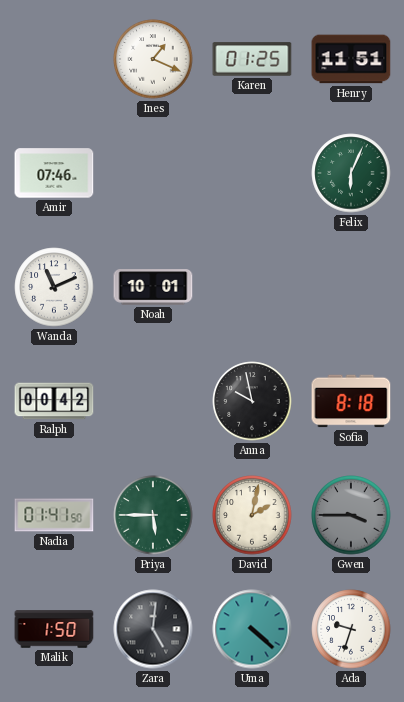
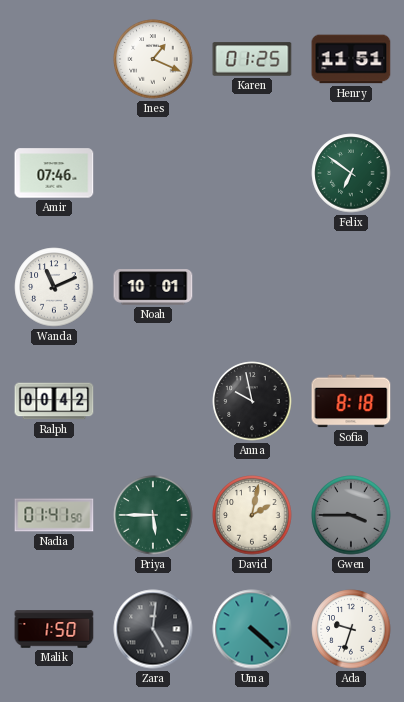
Felix: 6:04 -> 6:51 (351, 173)
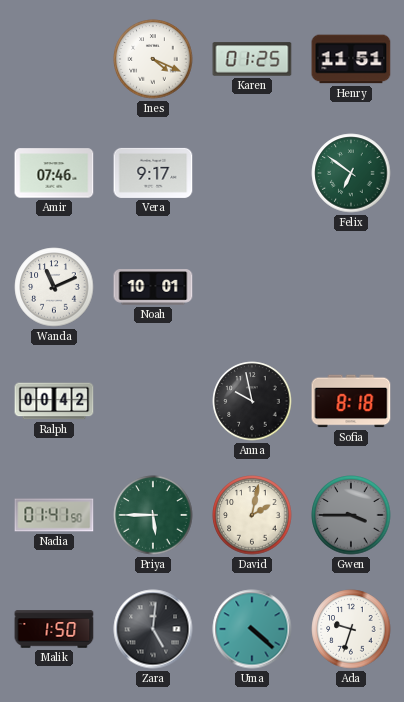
Ines: 1:19 -> 4:19 (153, 59)
Vera: none -> 9:17 (153, 173)
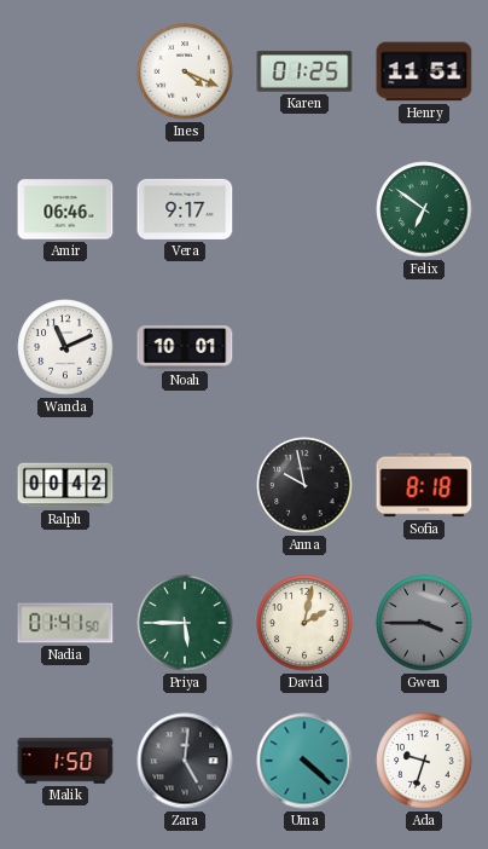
Amir: 07:46 -> 06:46 (65, 209)
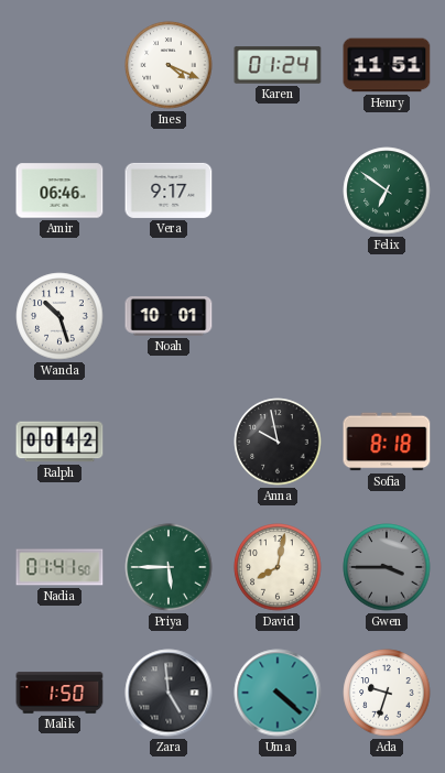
Karen: 01:25 -> 01:24 (278, 65)
Wanda: 11:11 -> 10:27 (59, 316)
David: 2:02 -> 8:02 (278, 567)
Zara: 5:01 -> 4:59 (169, 693)
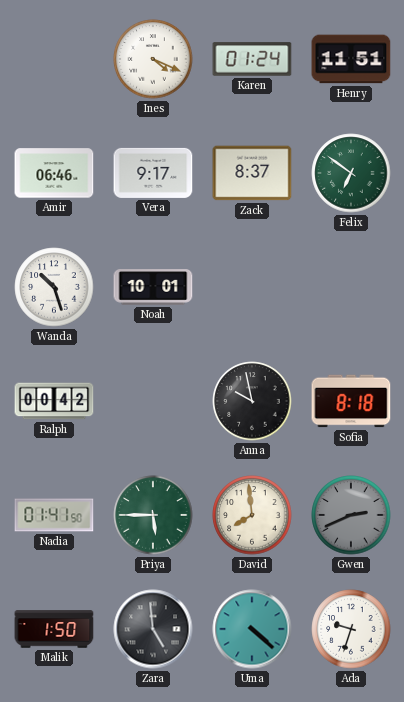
Zack: none -> 8:37 (252, 173)
David: 8:02 -> 7:59 (252, 515)
Gwen: 3:45 -> 2:41 (351, 515)
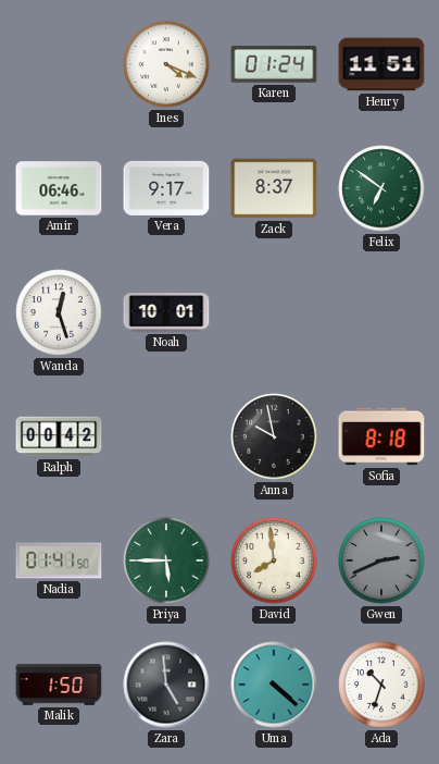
Wanda: 10:27 -> 12:27 (59, 312)
Ada: 9:33 -> 10:33 (381, 685)
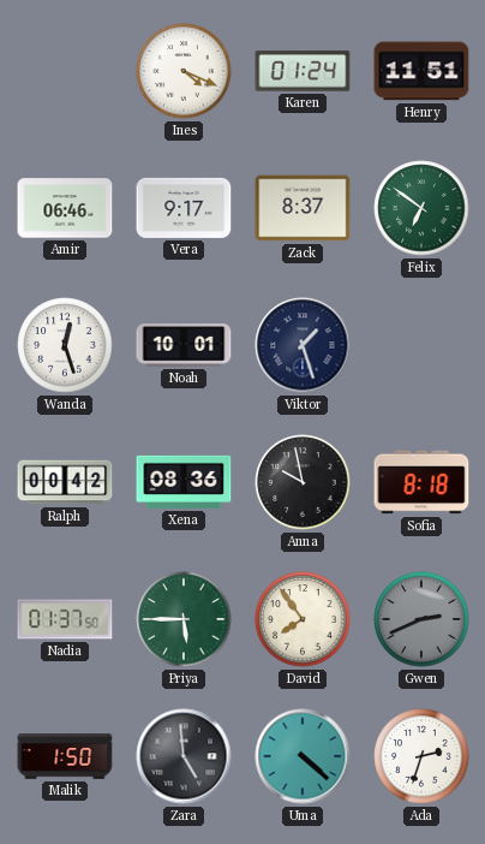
Viktor: none -> 1:27 (303, 345)
Xena: none -> 08:36 (184, 482)
Nadia: 01:41 -> 01:37 (65, 619)
David: 7:59 -> 7:54 (303, 619)
Ada: 10:33 -> 2:33 (421, 756)
